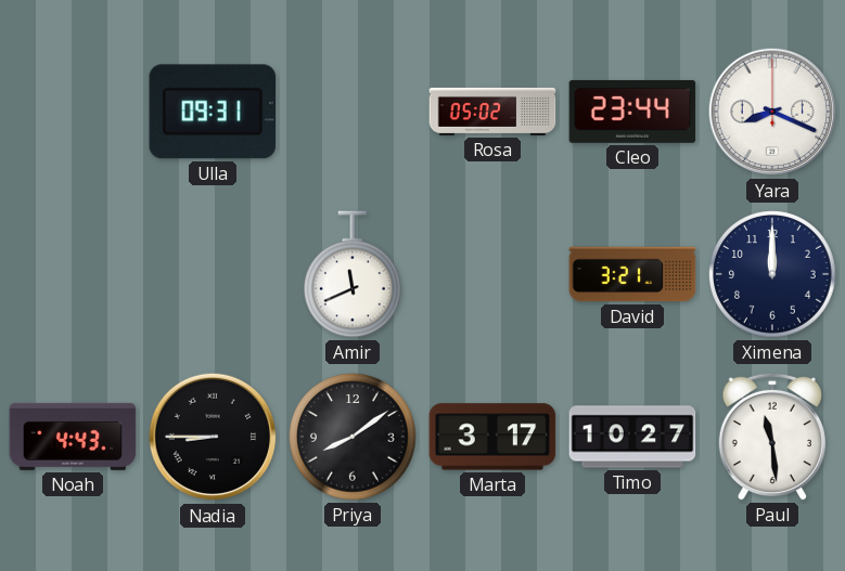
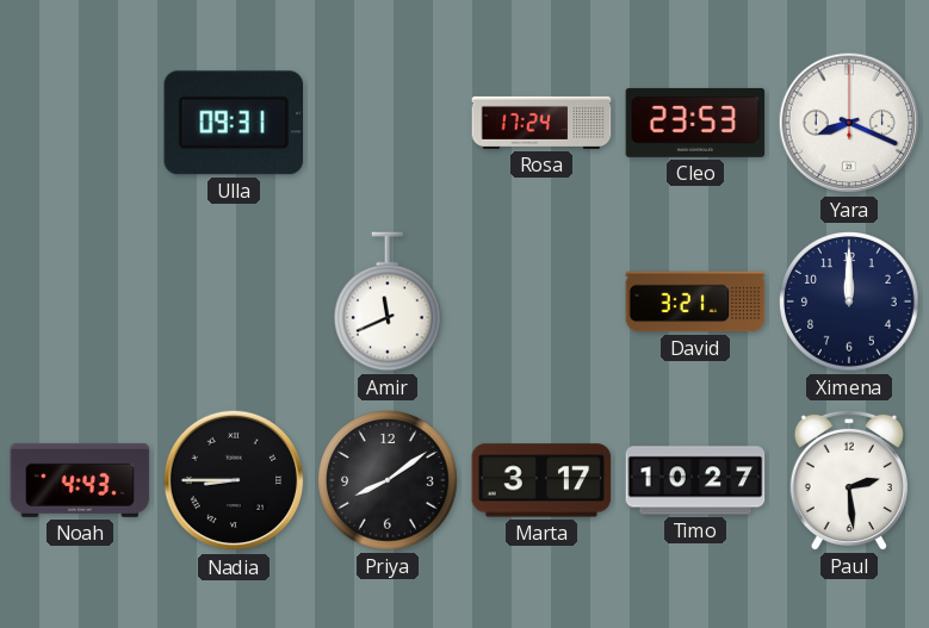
Rosa: 05:02 -> 17:24 (541, 123)
Cleo: 23:44 -> 23:53 (695, 123)
Paul: 11:29 -> 2:29 (849, 480)
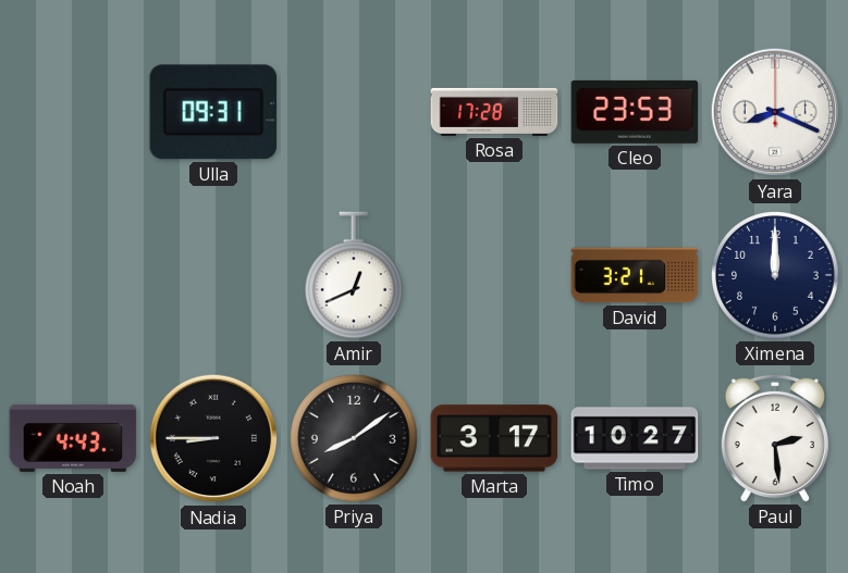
Rosa: 17:24 -> 17:28 (494, 112)
Amir: 11:41 -> 12:41 (355, 275)
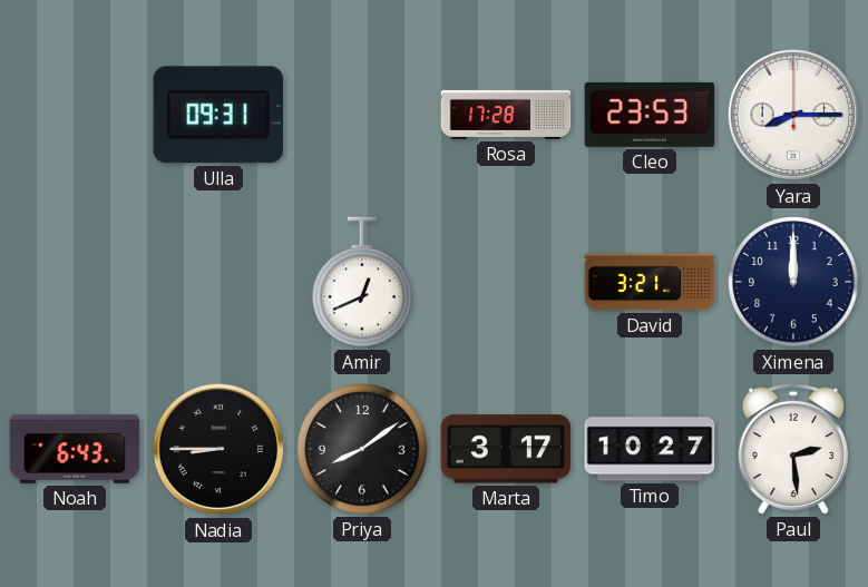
Yara: 8:19 -> 8:15 (793, 115)
Noah: 4:43 -> 6:43 (75, 449)
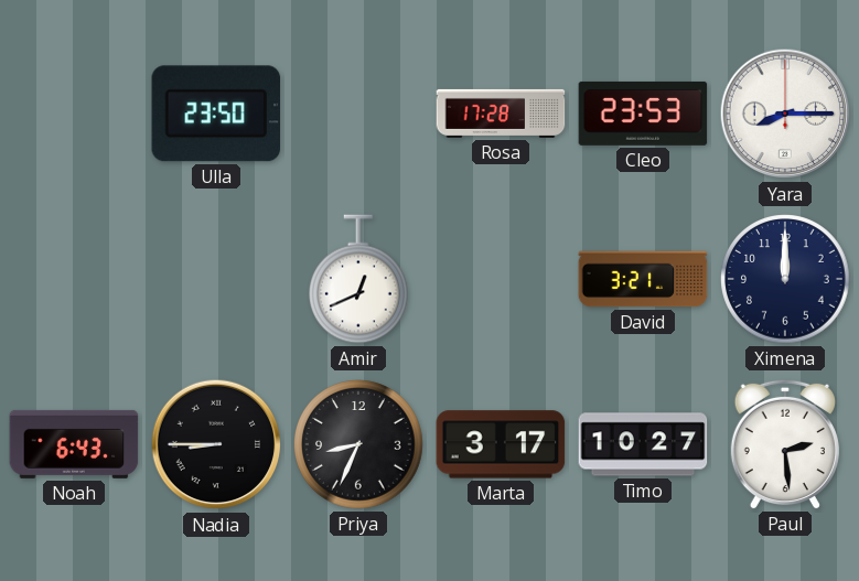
Ulla: 09:31 -> 23:50 (216, 114)
Priya: 8:09 -> 8:34 (358, 444)
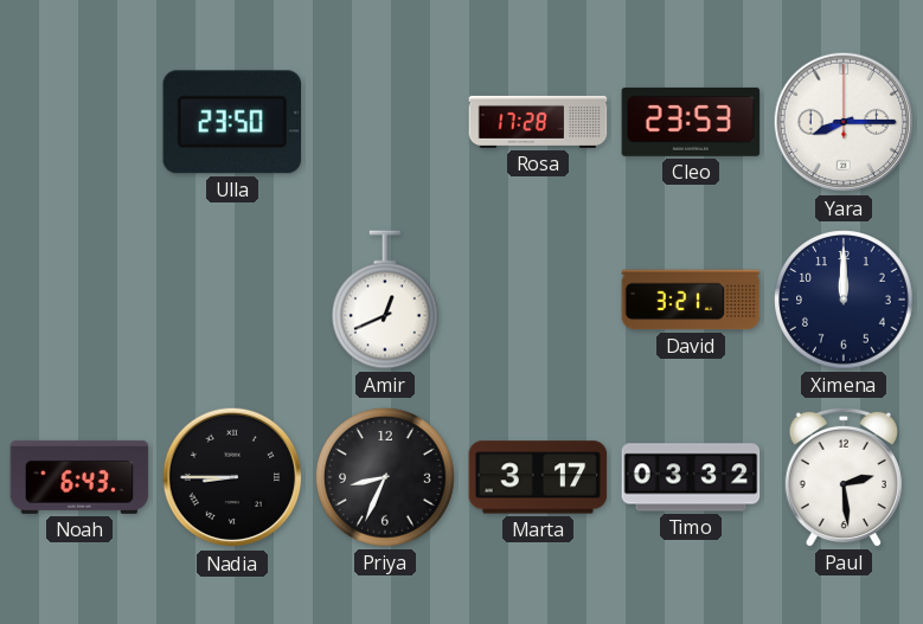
Timo: 10:27 -> 03:32 (691, 477)
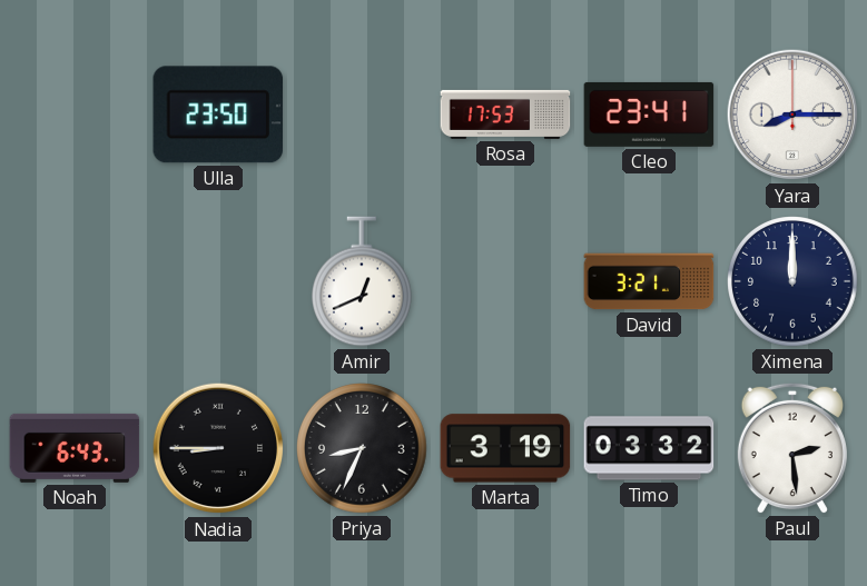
Rosa: 17:28 -> 17:53 (505, 115)
Cleo: 23:53 -> 23:41 (649, 115)
Marta: 3:17 -> 3:19 (505, 448)
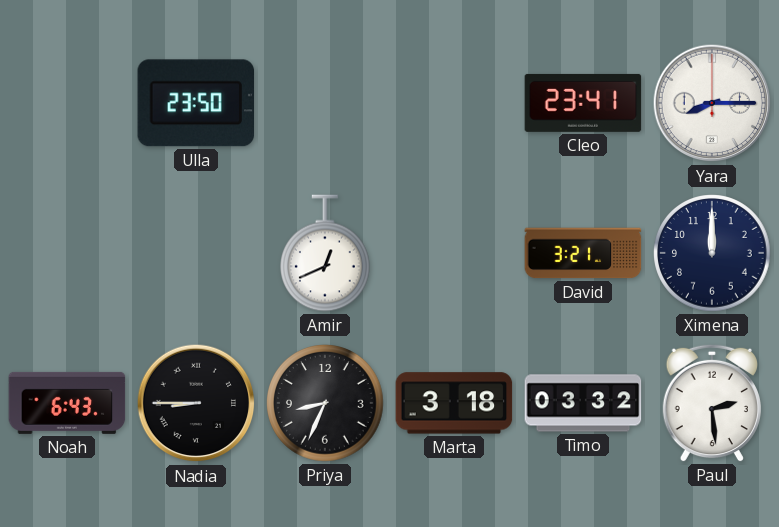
Rosa: 17:53 -> none (505, 115)
Marta: 3:19 -> 3:18 (454, 403)
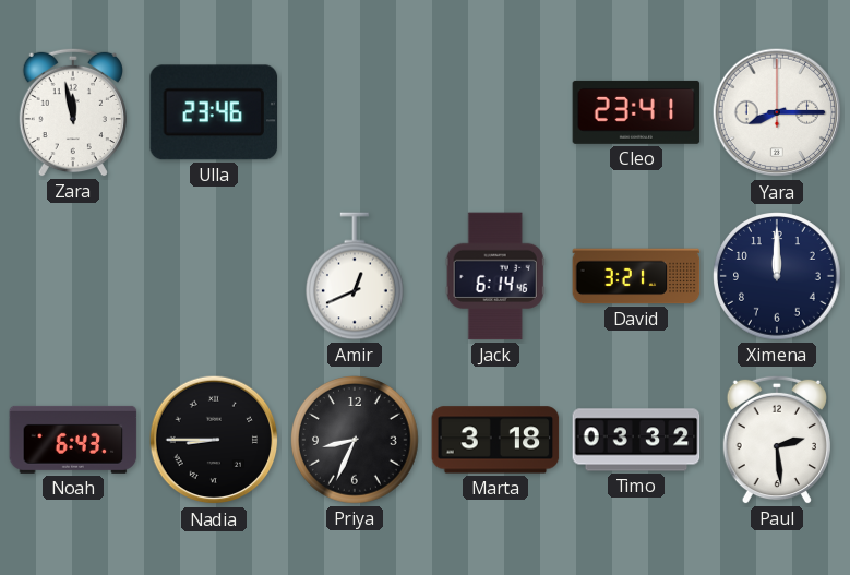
Zara: none -> 11:58 (73, 112)
Ulla: 23:50 -> 23:46 (214, 112)
Jack: none -> 6:14 (495, 276)
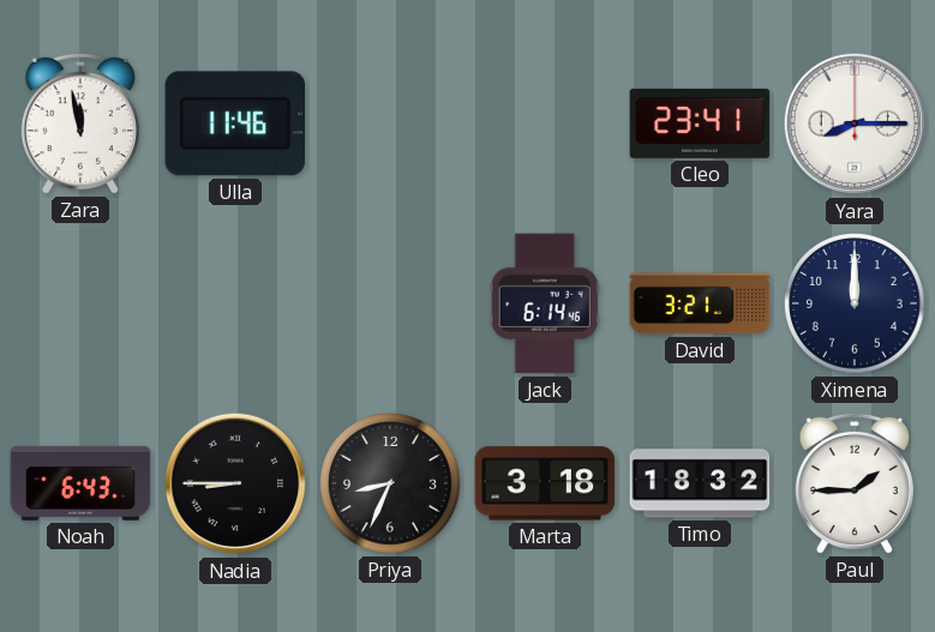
Ulla: 23:46 -> 11:46 (235, 124)
Amir: 12:41 -> none (356, 276)
Timo: 03:32 -> 18:32 (700, 483)
Paul: 2:29 -> 1:45 (855, 483)
